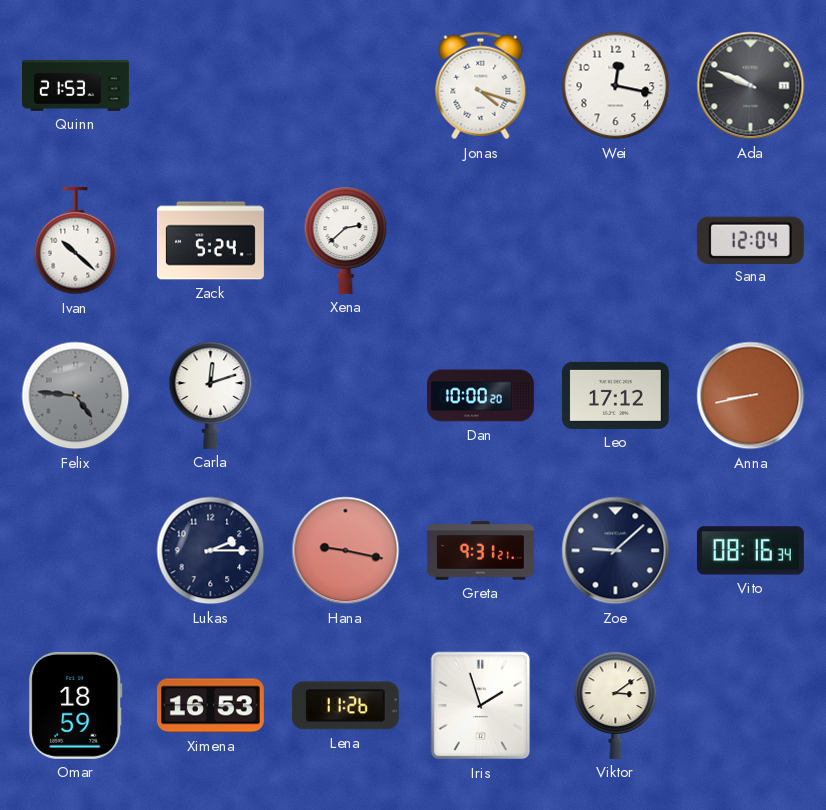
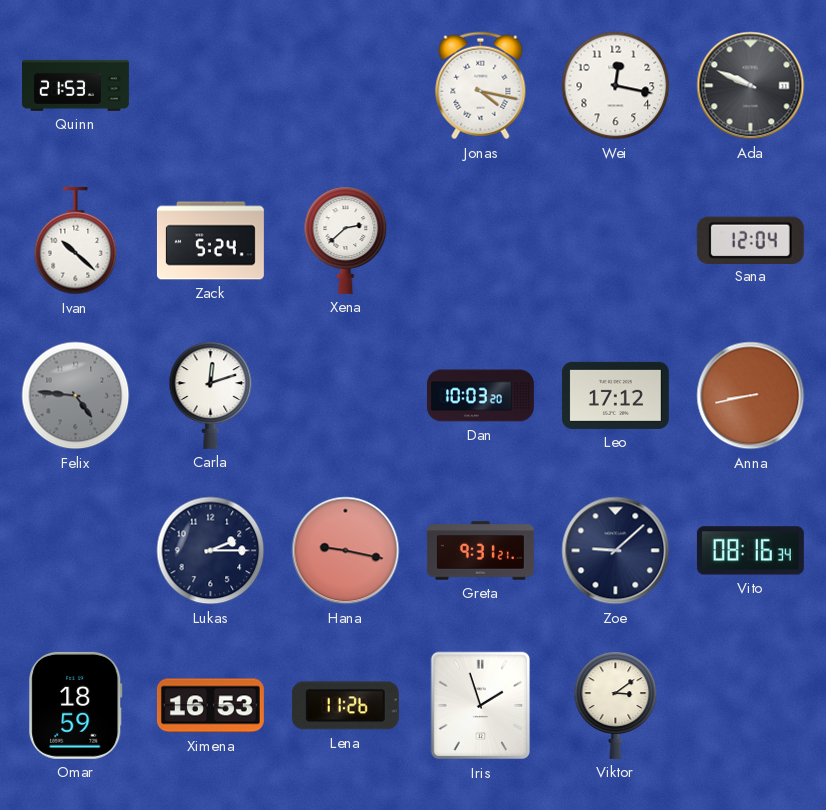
Jonas: 4:18 -> 4:17 (481, 86)
Dan: 10:00 -> 10:03 (480, 396)
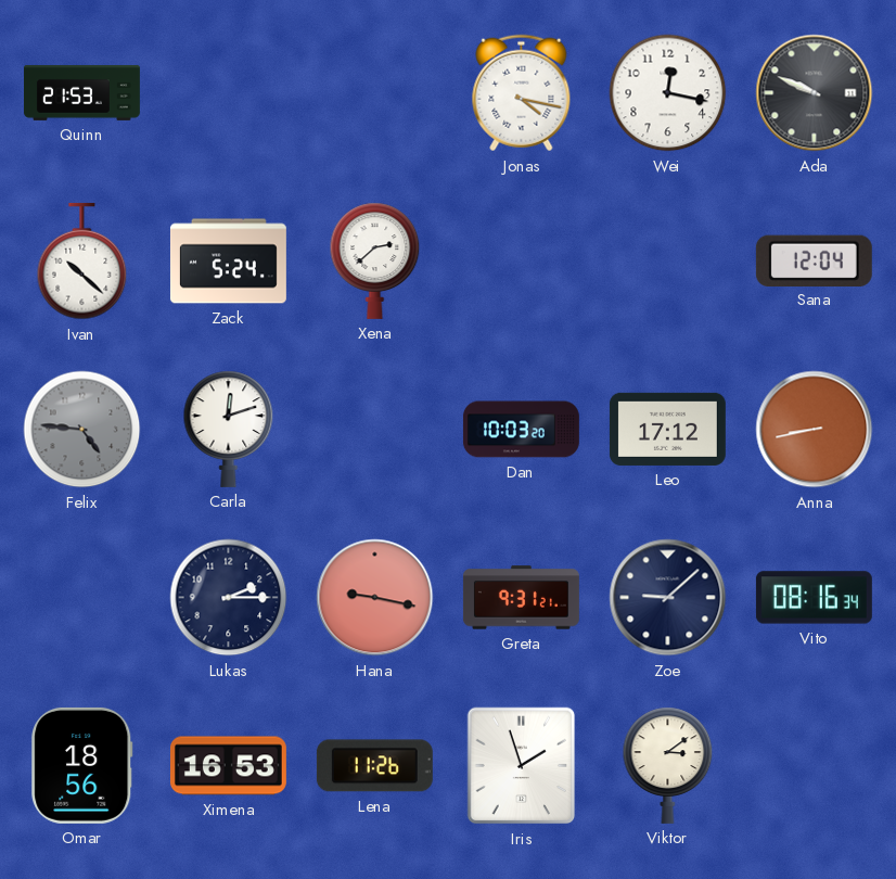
Omar: 18:59 -> 18:56 (82, 765)
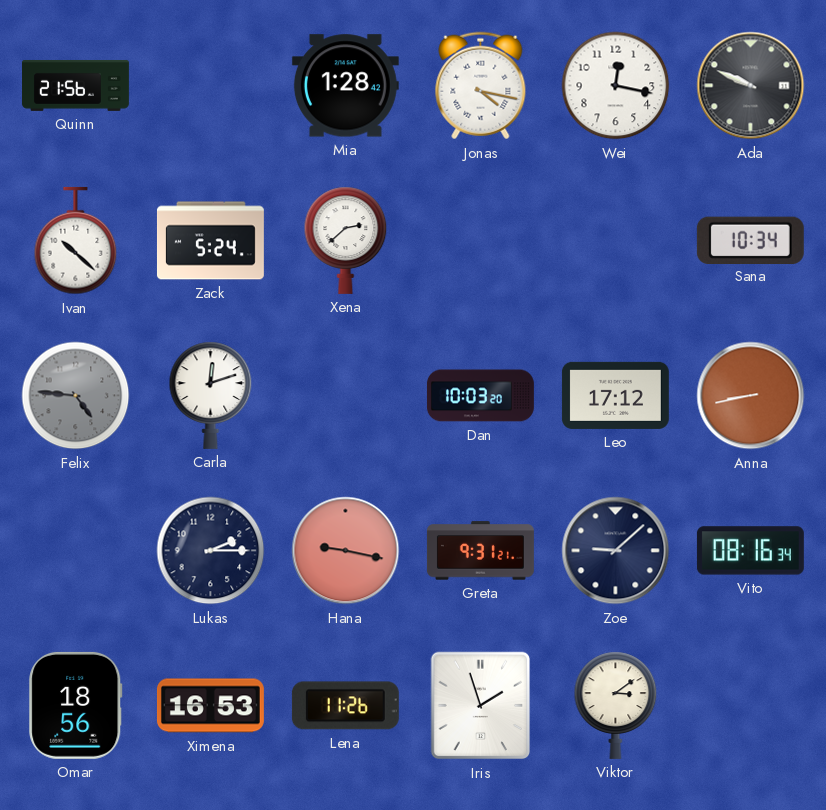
Quinn: 21:53 -> 21:56 (76, 85)
Mia: none -> 1:28 (345, 86)
Sana: 12:04 -> 10:34 (750, 240)
